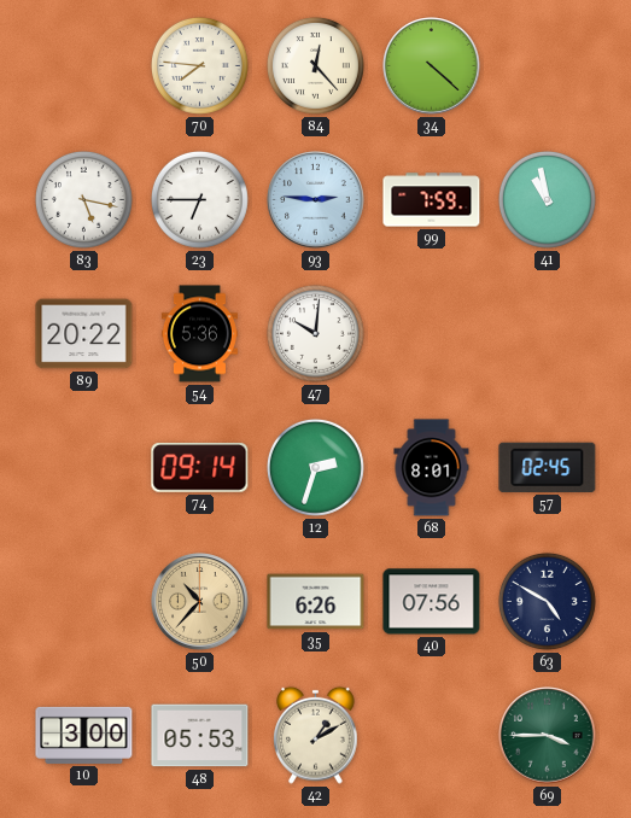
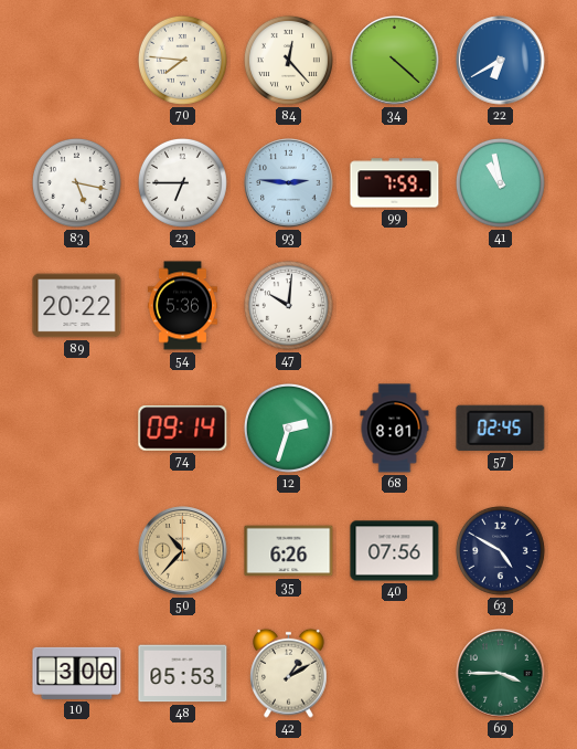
22: none -> 6:40 (501, 61)
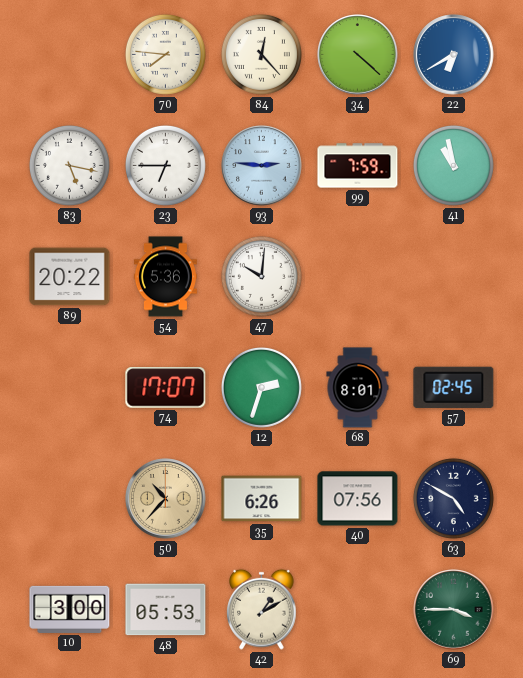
74: 09:14 -> 17:07 (166, 388)
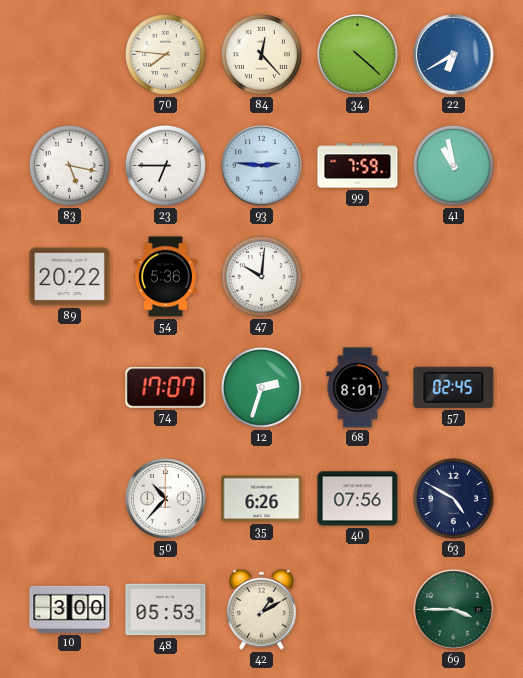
50 dial: champagne -> white (166, 499)
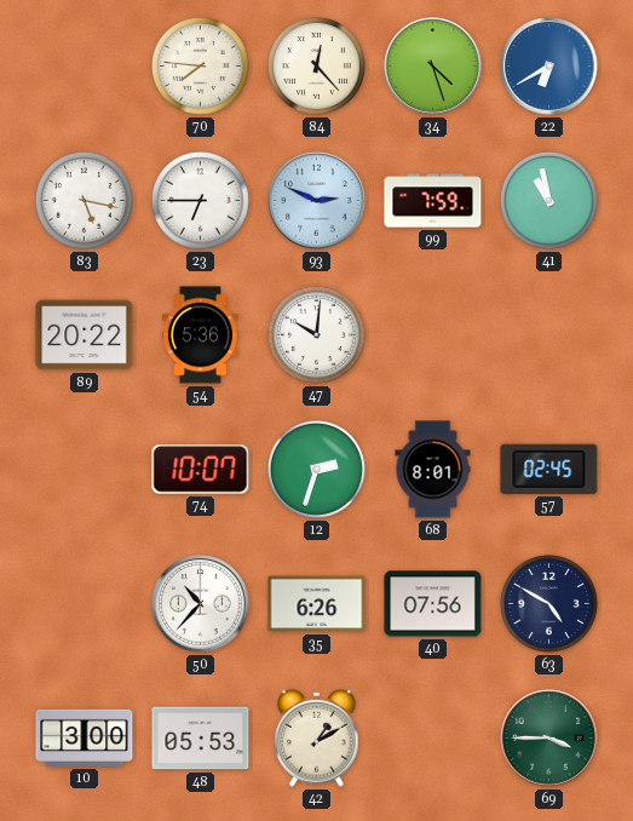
34: 4:22 -> 4:27 (433, 67)
93: 2:46 -> 2:49 (317, 201)
74: 17:07 -> 10:07 (201, 470)
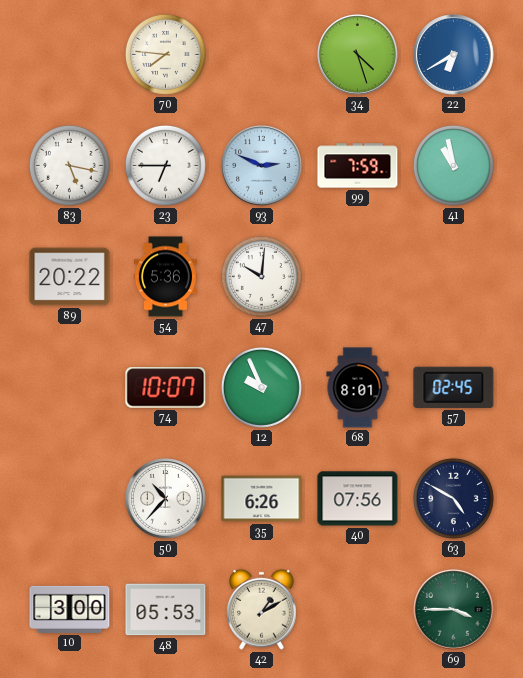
84: 12:23 -> none (316, 65)
12: 2:33 -> 9:56 (261, 387)
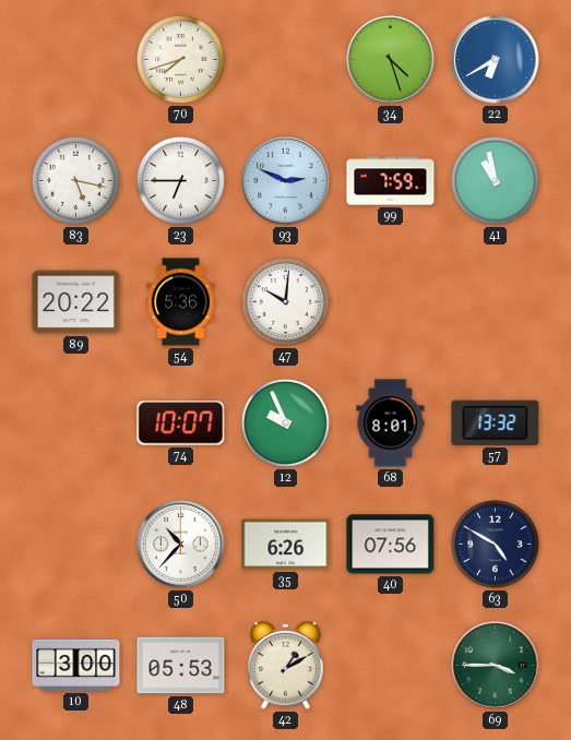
70: 7:46 -> 7:42 (180, 59)
57: 02:45 -> 13:32 (496, 422)
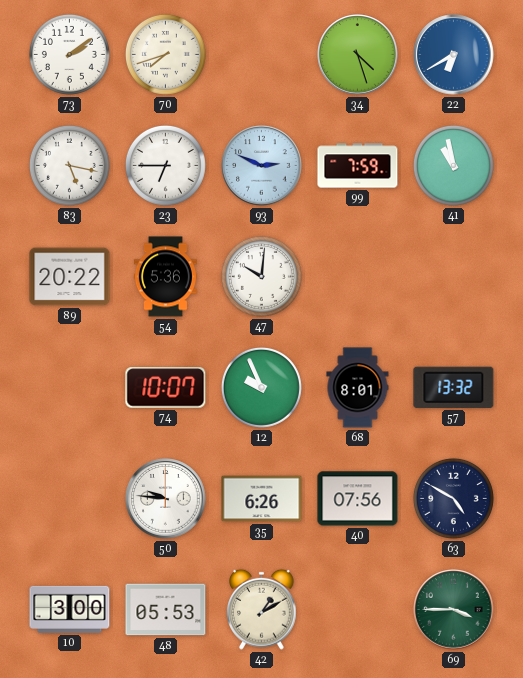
73: none -> 2:09 (69, 54)
50: 10:37 -> 9:46 (166, 499)
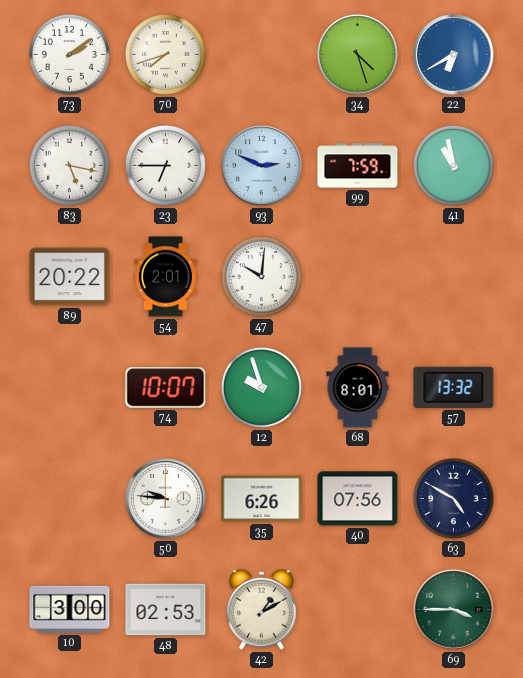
54: 5:36 -> 2:01 (165, 277)
12: 9:56 -> 9:57 (261, 387)
48: 05:53 -> 02:53 (166, 610)
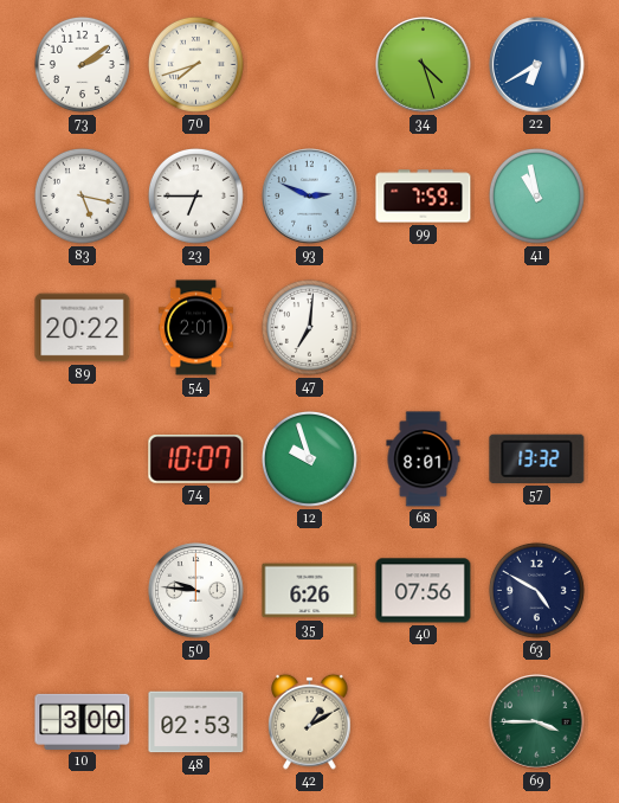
47: 10:01 -> 7:01 (309, 327)
